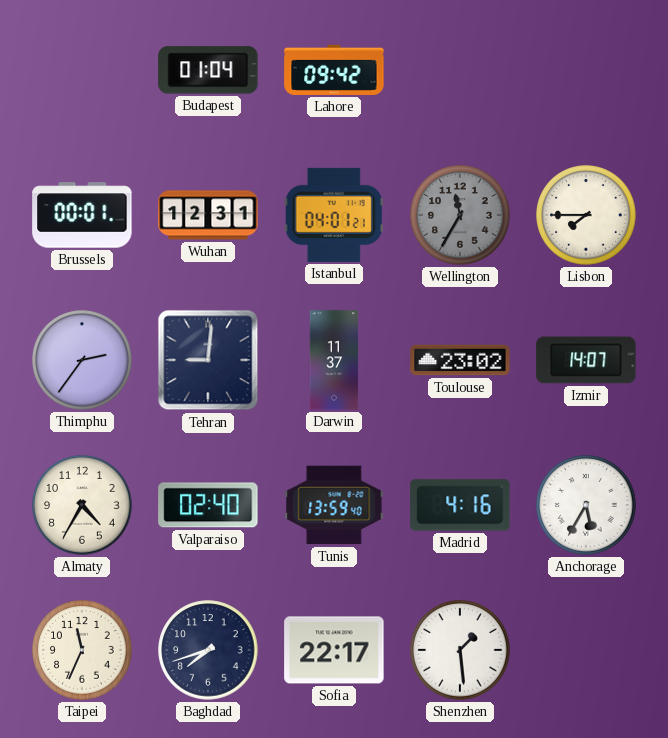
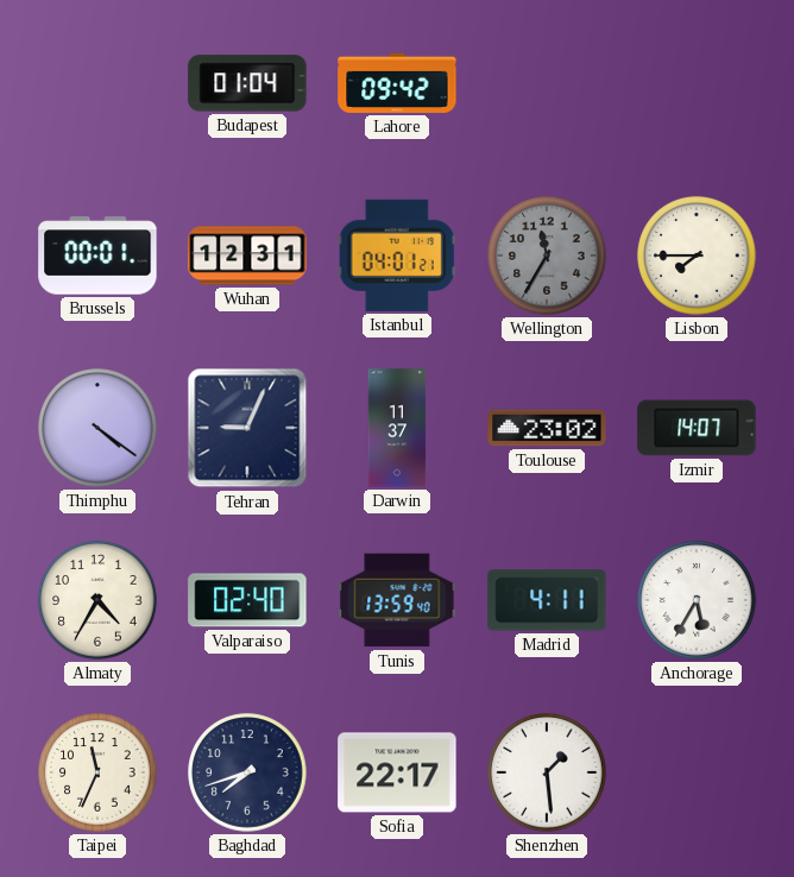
Thimphu: 2:36 -> 4:21 (97, 428)
Tehran: 9:01 -> 9:04 (247, 428)
Madrid: 4:16 -> 4:11 (547, 600)
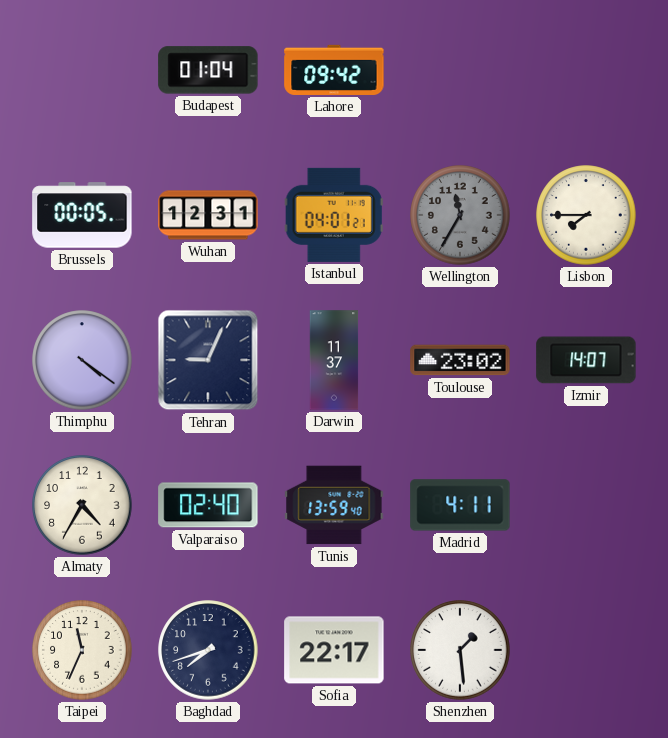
Brussels: 00:01 -> 00:05 (82, 215)
Anchorage: 5:35 -> none (697, 600)
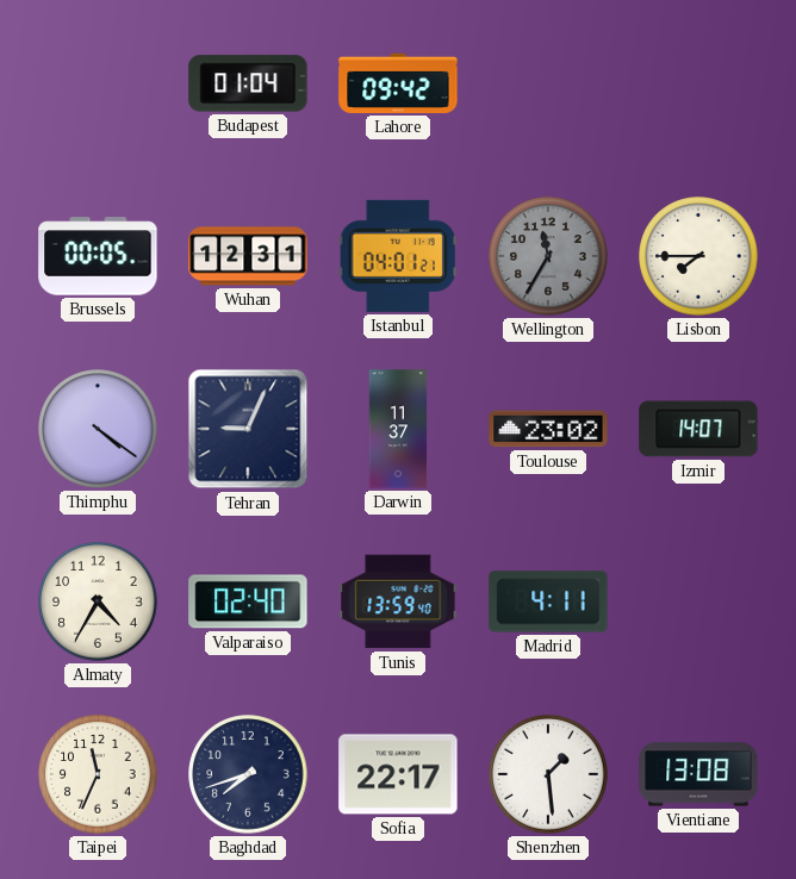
Vientiane: none -> 13:08 (698, 774)
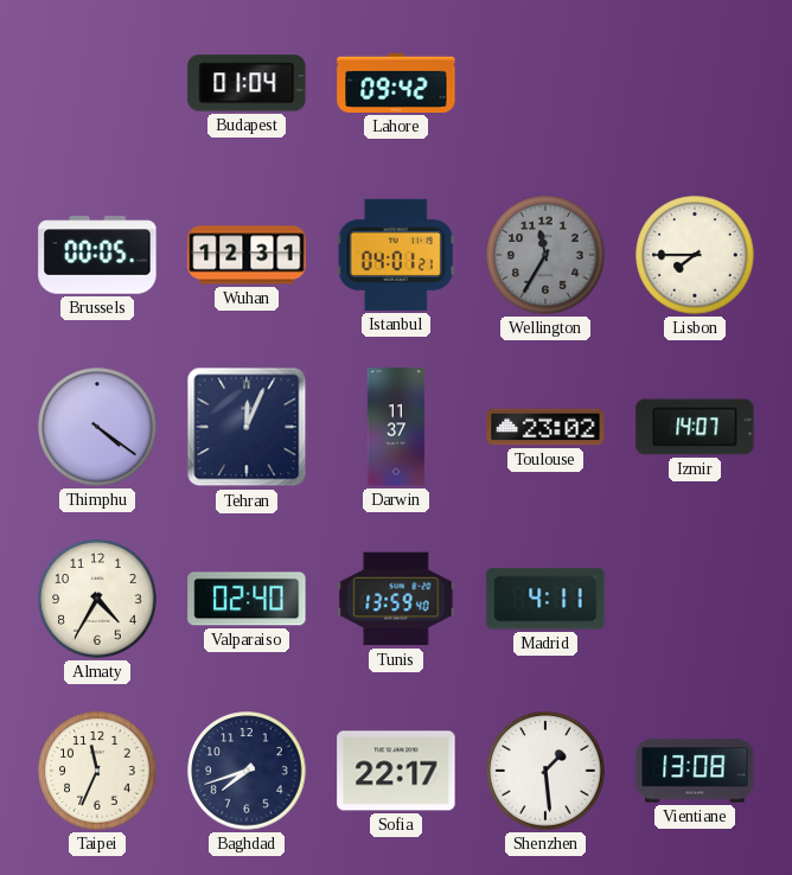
Tehran: 9:04 -> 12:04 (247, 427)
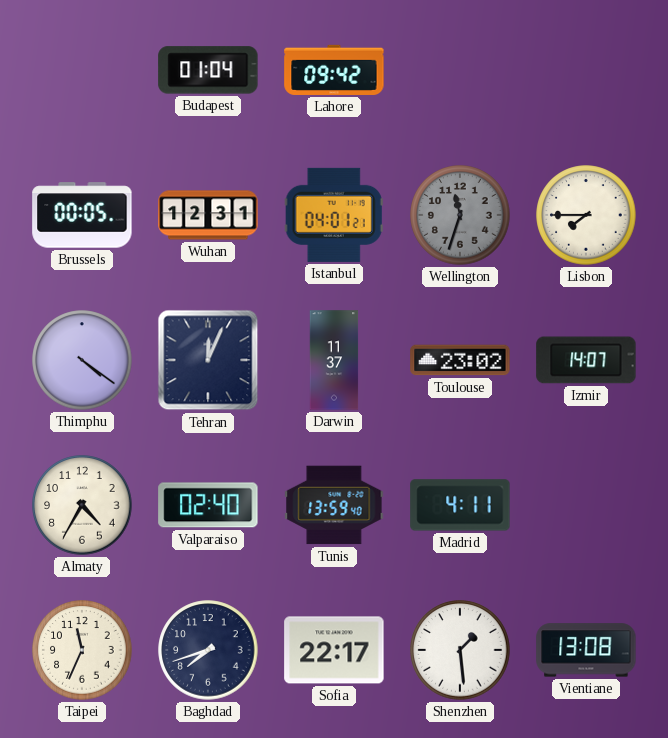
Wellington: 11:35 -> 11:33 (460, 215)
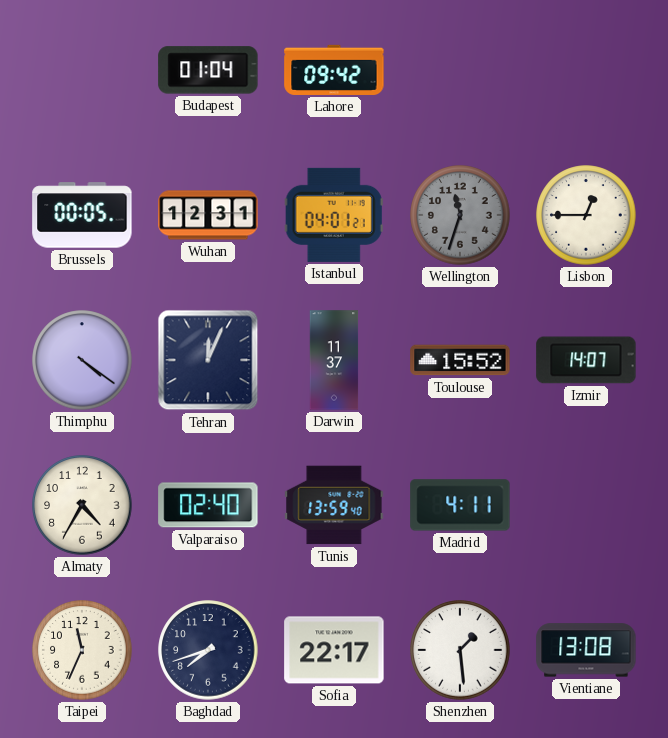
Lisbon: 7:45 -> 12:45 (586, 215)
Toulouse: 23:02 -> 15:52 (460, 360)
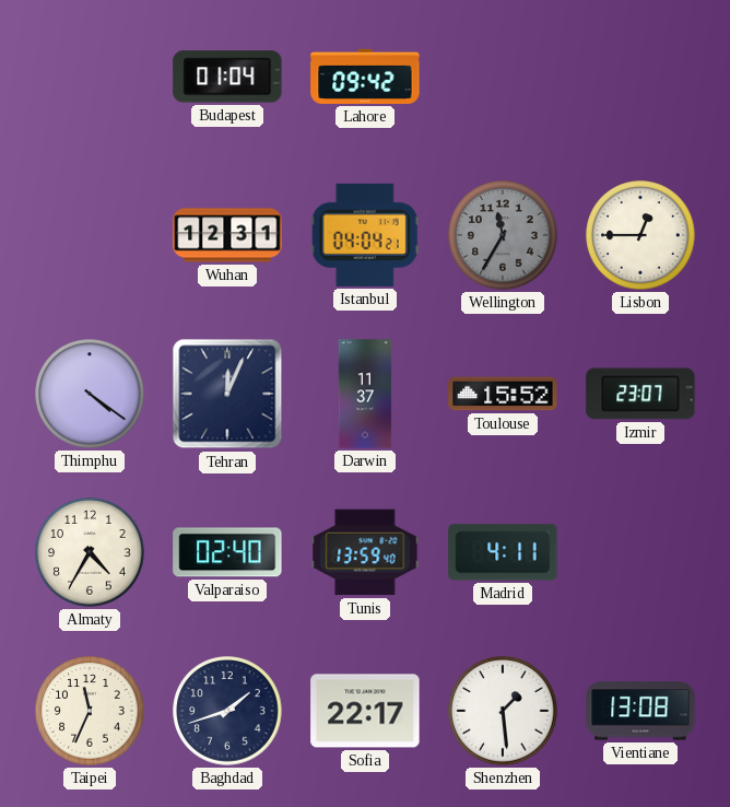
Brussels: 00:05 -> none (82, 215)
Istanbul: 04:01 -> 04:04 (365, 235)
Wellington: 11:33 -> 11:35 (503, 235)
Izmir: 14:07 -> 23:07 (640, 394)
Baghdad: 7:42 -> 1:42 (227, 711)
